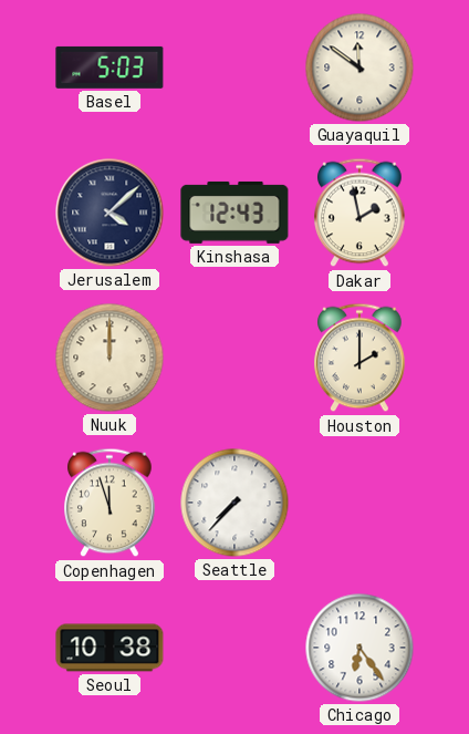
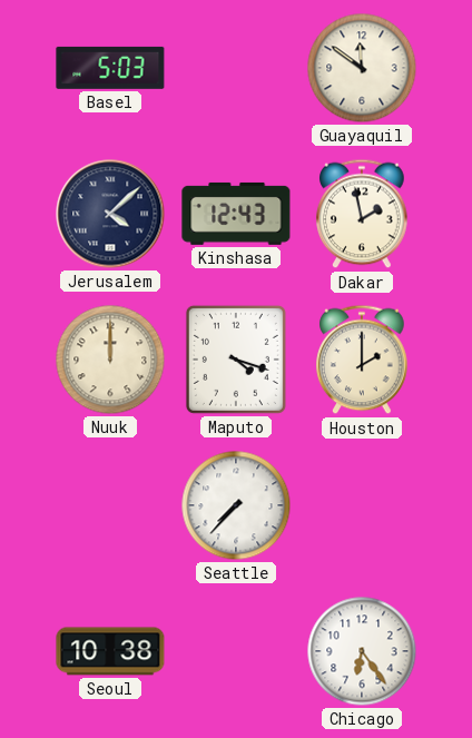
Maputo: none -> 4:18 (236, 360)
Copenhagen: 11:57 -> none (110, 503)
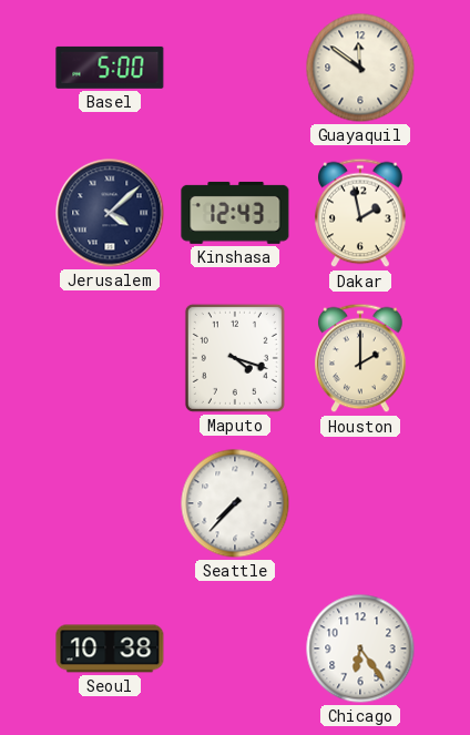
Basel: 5:03 -> 5:00 (110, 68)
Nuuk: 12:00 -> none (110, 360)
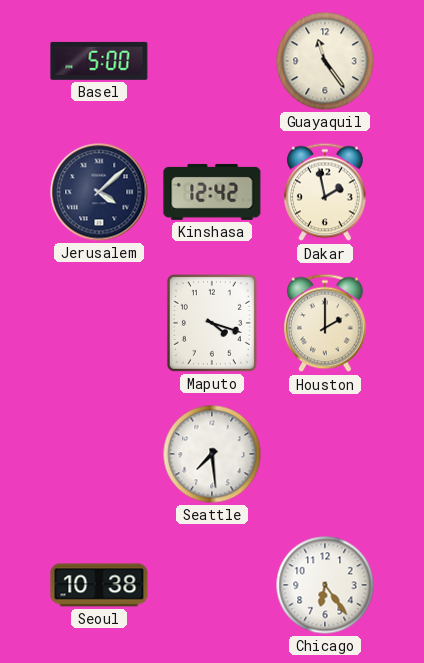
Guayaquil: 11:51 -> 11:24 (325, 61)
Kinshasa: 12:43 -> 12:42 (212, 192)
Seattle: 7:37 -> 7:29 (212, 454)
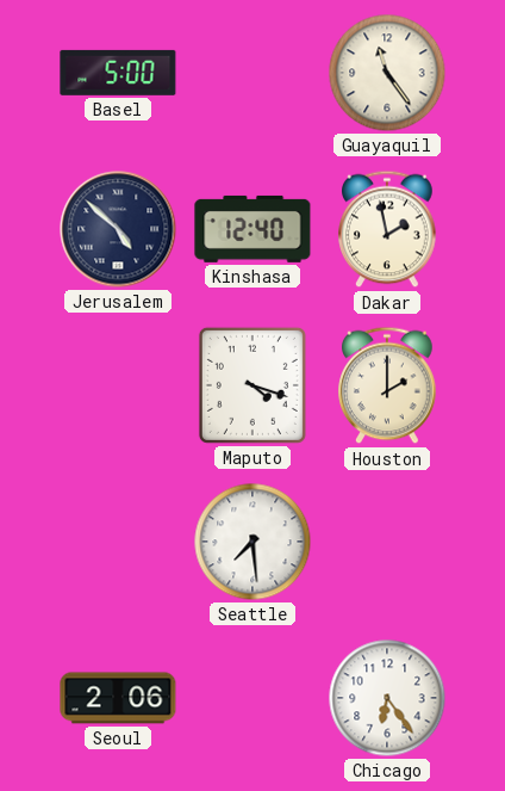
Jerusalem: 4:08 -> 4:52 (118, 229)
Kinshasa: 12:42 -> 12:40 (253, 229)
Seoul: 10:38 -> 2:06 (118, 698)
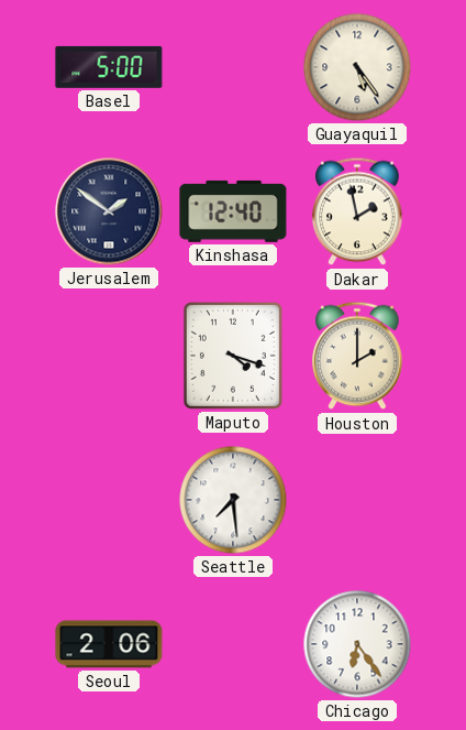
Guayaquil: 11:24 -> 5:24 (357, 67)
Jerusalem: 4:52 -> 1:51 (109, 211)
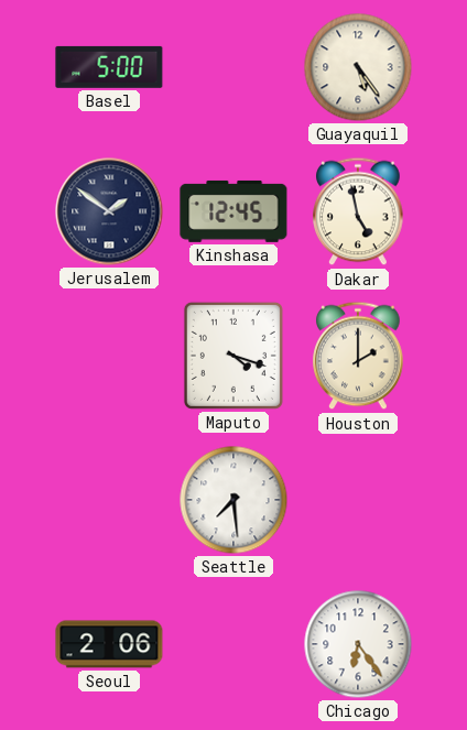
Kinshasa: 12:40 -> 12:45 (233, 211)
Dakar: 1:58 -> 4:58 (358, 211)
